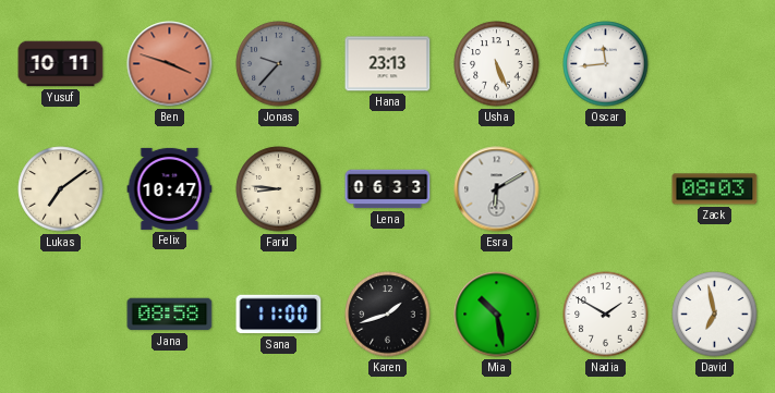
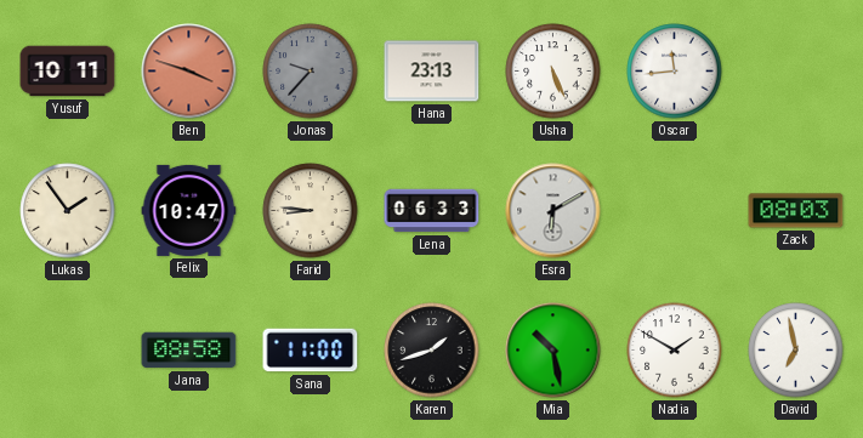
Lukas: 7:09 -> 1:54 (68, 211)
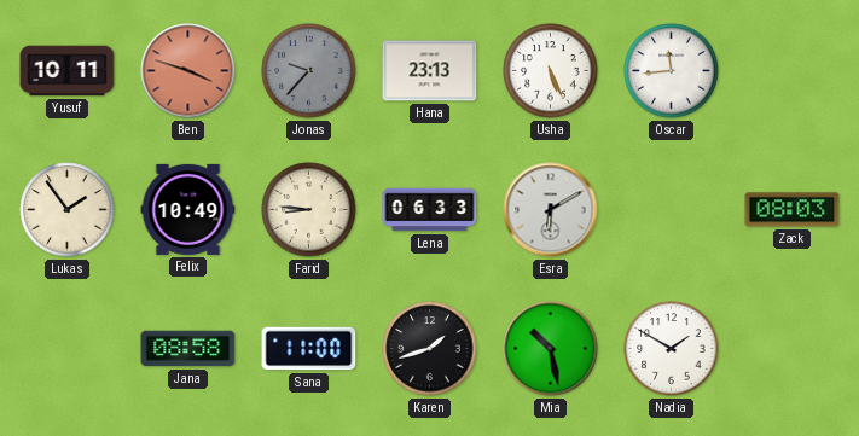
Felix: 10:47 -> 10:49 (188, 209)
David: 6:58 -> none (796, 351)
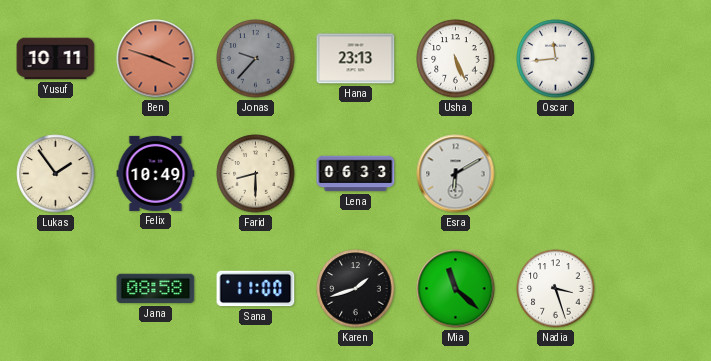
Farid: 8:46 -> 8:30 (256, 174)
Zack: 08:03 -> none (793, 210)
Mia: 10:28 -> 11:22 (456, 289)
Nadia: 1:50 -> 3:27 (556, 289)
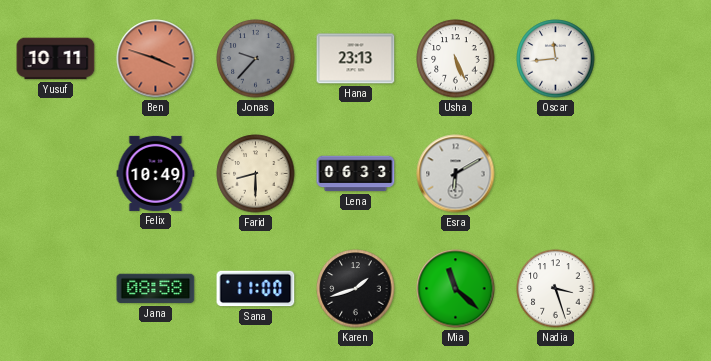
Lukas: 1:54 -> none (56, 174)
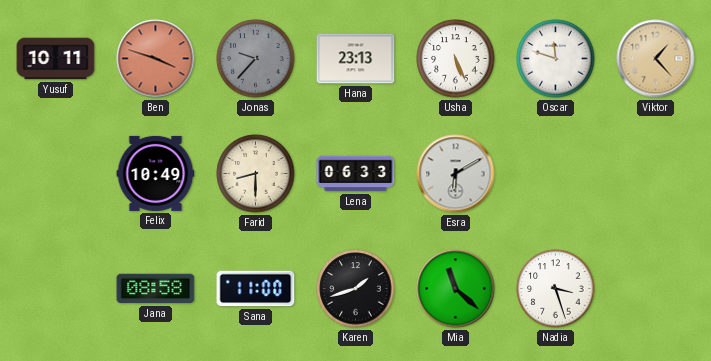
Oscar: 11:44 -> 11:48 (556, 59)
Viktor: none -> 1:23 (656, 59)
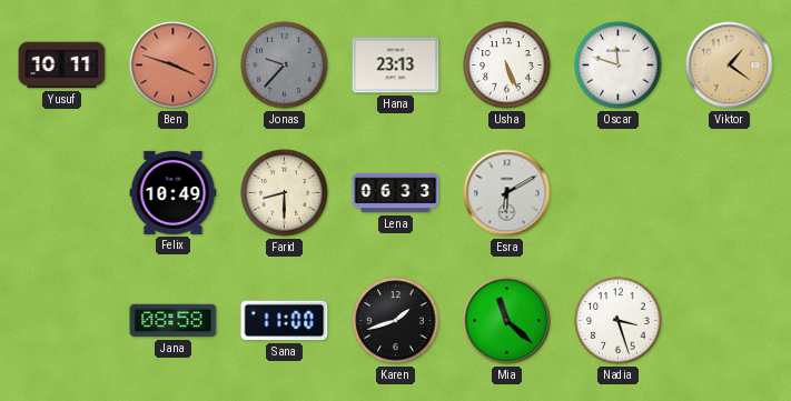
Viktor: 1:23 -> 1:21 (730, 66)
